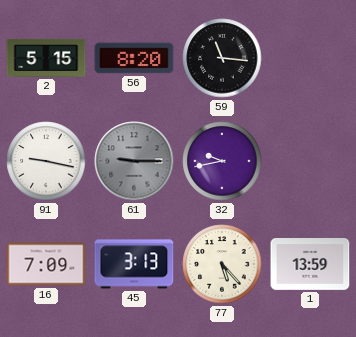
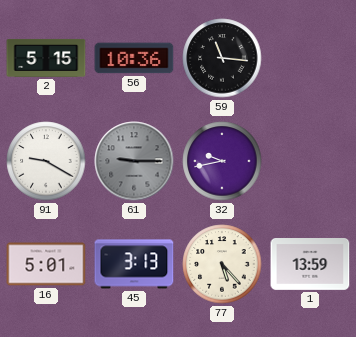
56: 8:20 -> 10:36 (134, 58)
91: 9:17 -> 9:20 (46, 161)
16: 7:09 -> 5:01 (46, 264)
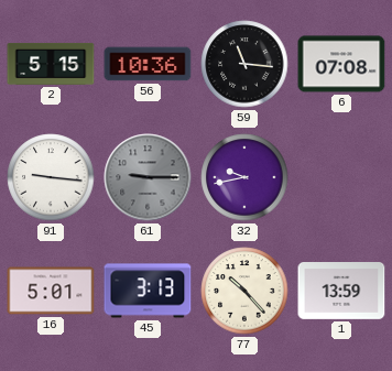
6: none -> 07:08 (341, 64)
91: 9:20 -> 9:16 (51, 177)
77: 5:23 -> 10:23 (244, 291)
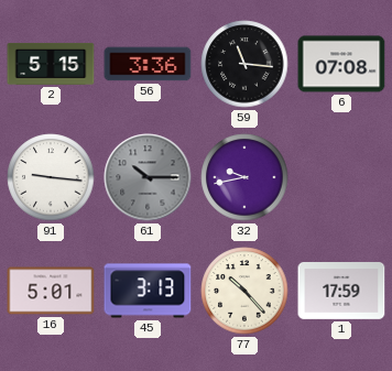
56: 10:36 -> 3:36 (148, 64)
61: 9:15 -> 10:15 (148, 177)
1: 13:59 -> 17:59 (341, 292)
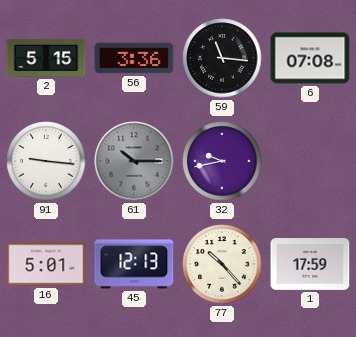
45: 3:13 -> 12:13 (134, 264)
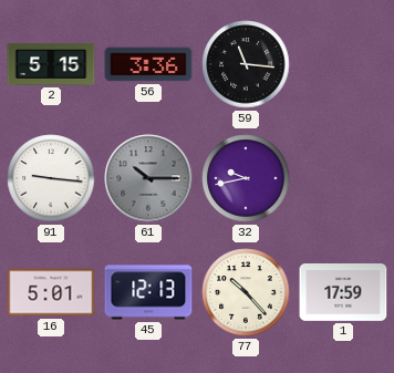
6: 07:08 -> none (310, 58)
